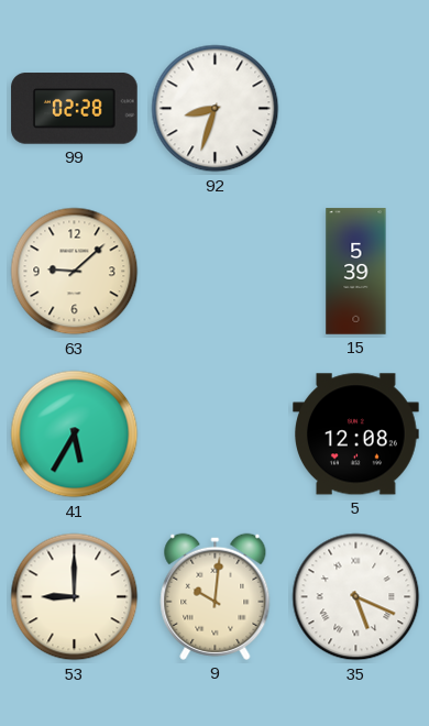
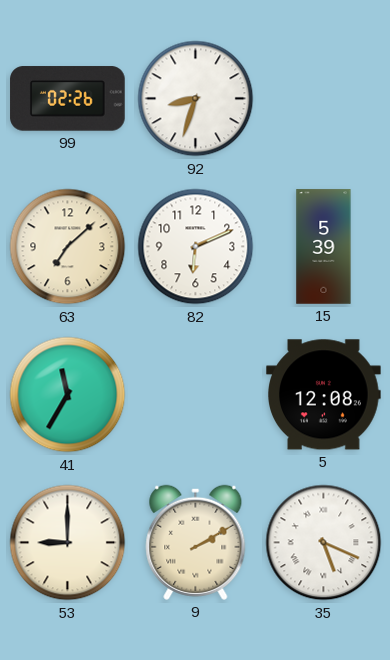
99: 02:28 -> 02:26 (68, 99)
63: 9:08 -> 7:08 (68, 247)
82: none -> 6:11 (196, 247)
41: 5:35 -> 11:35 (68, 395)
9: 10:01 -> 2:10 (196, 542)
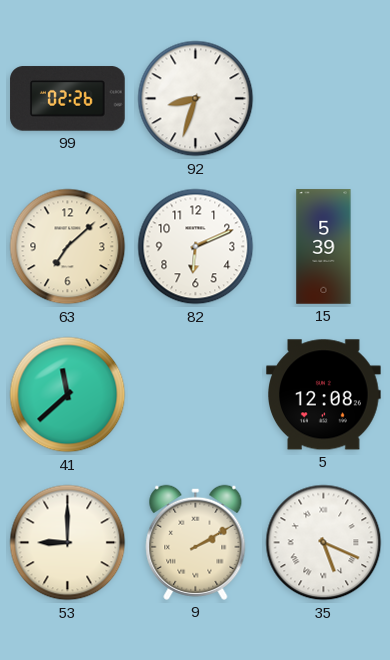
41: 11:35 -> 11:38 (68, 395)
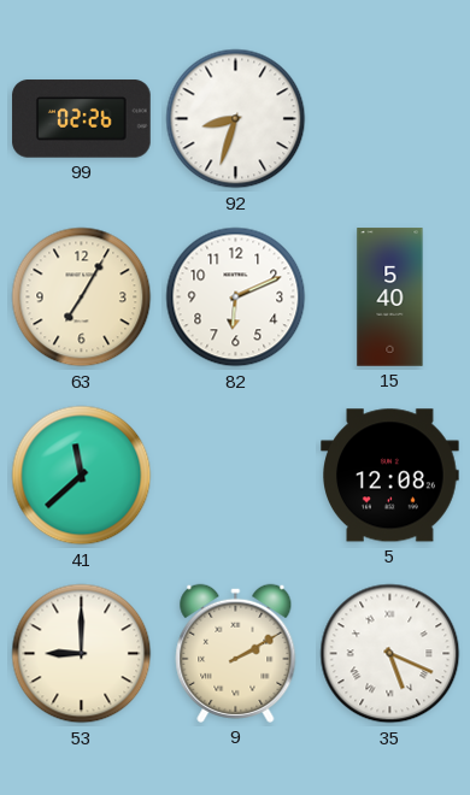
63: 7:08 -> 7:05 (82, 298)
15: 5:39 -> 5:40 (390, 298)
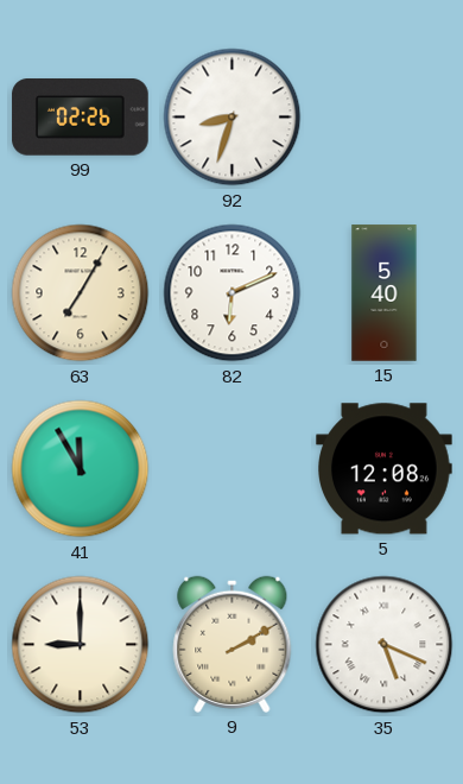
41: 11:38 -> 11:55 (81, 469)
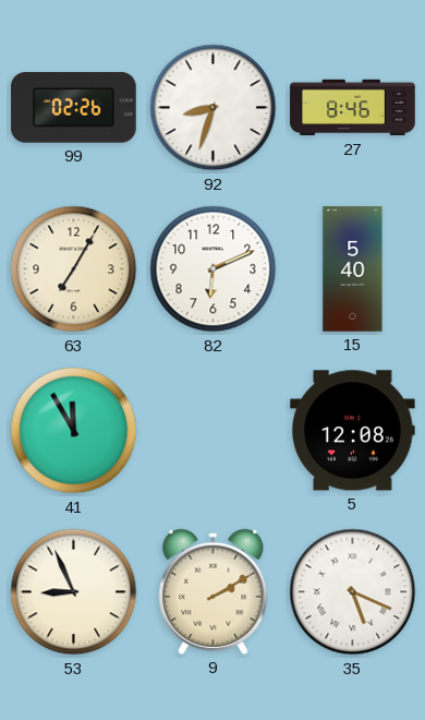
27: none -> 8:46 (353, 108)
53: 9:00 -> 8:56 (74, 592)
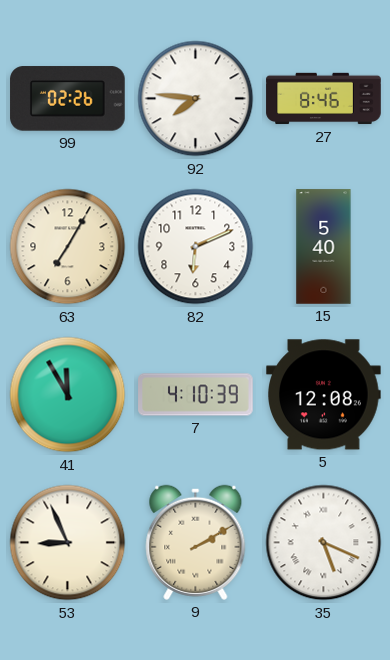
92: 8:33 -> 7:46 (196, 99)
7: none -> 4:10 (196, 395)
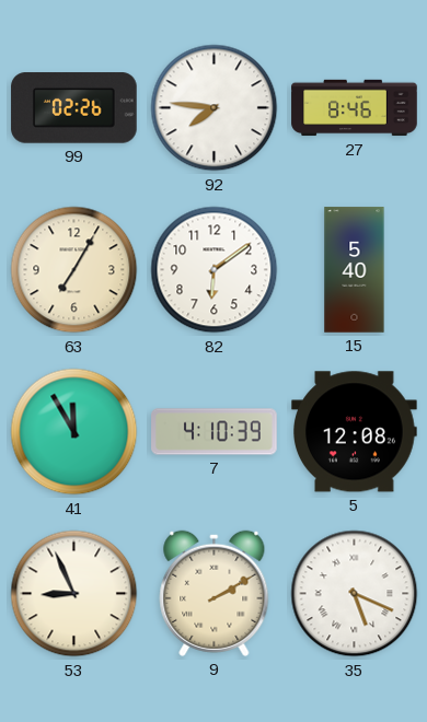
82: 6:11 -> 6:09 (215, 270)
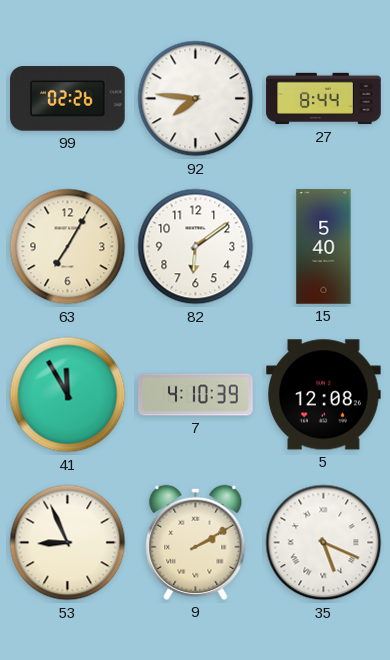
27: 8:46 -> 8:44 (324, 99)
